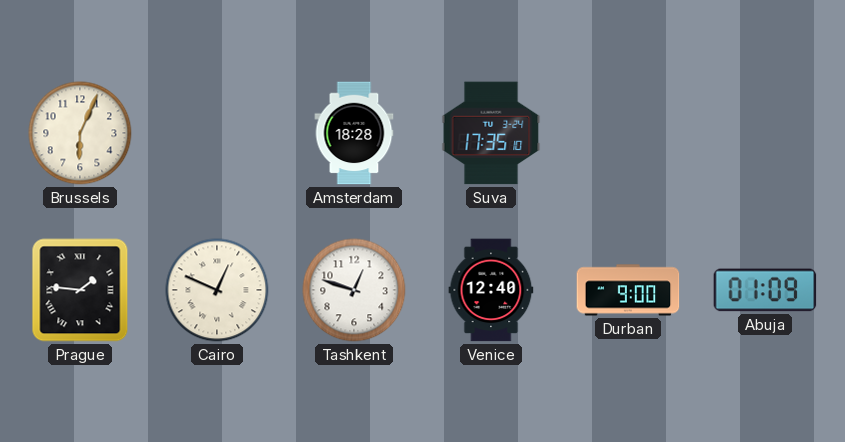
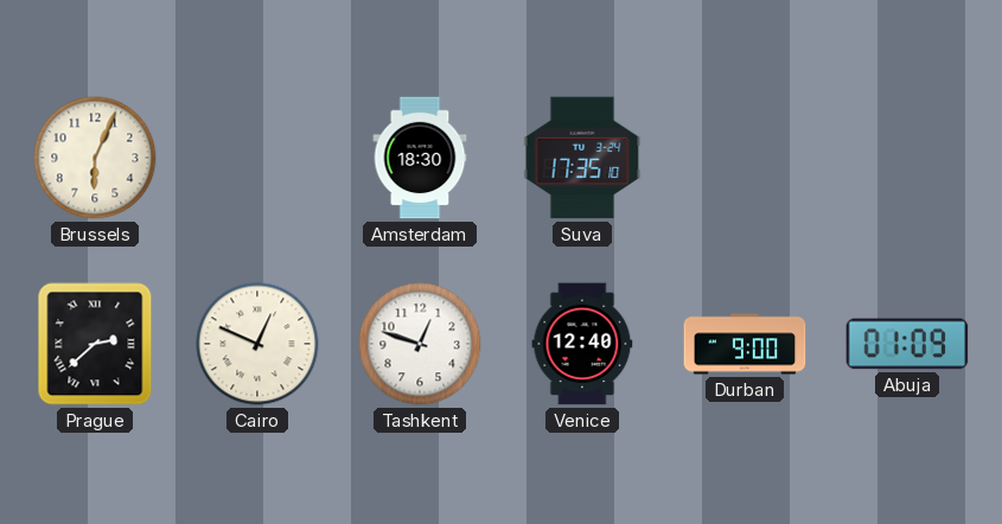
Amsterdam: 18:28 -> 18:30 (420, 158)
Prague: 1:46 -> 2:38 (95, 344)
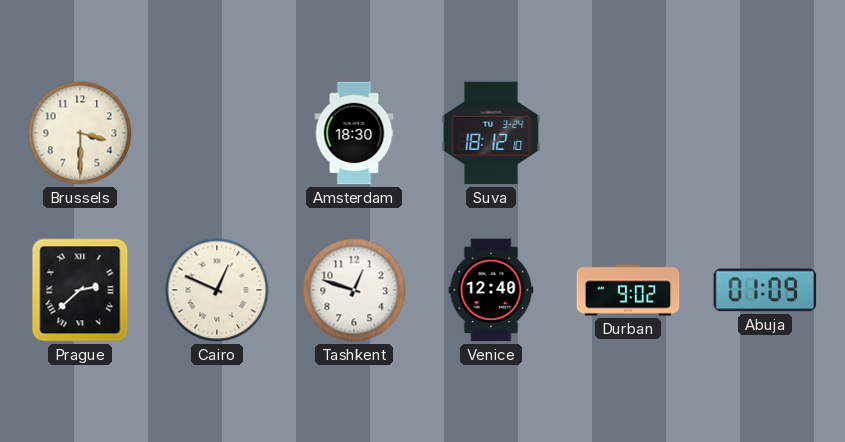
Brussels: 6:04 -> 3:30 (80, 133)
Suva: 17:35 -> 18:12 (491, 133)
Durban: 9:00 -> 9:02 (628, 290)
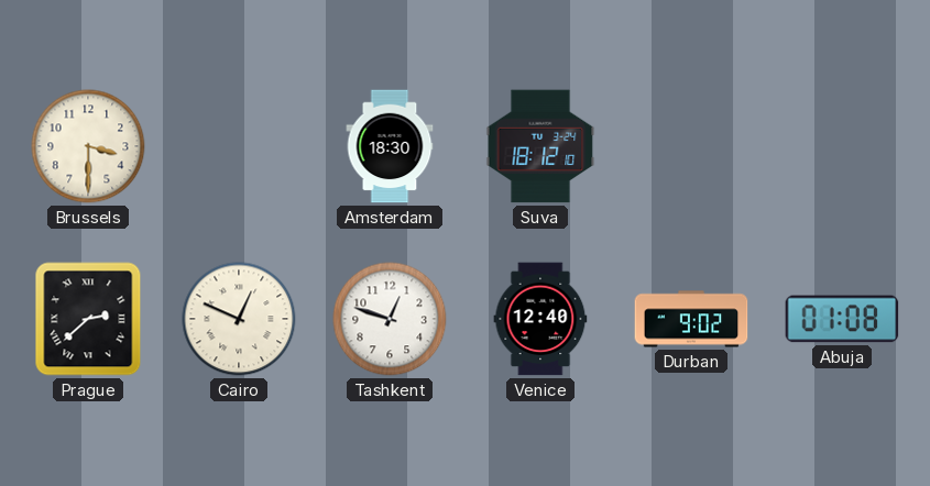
Abuja: 01:09 -> 01:08 (842, 319)
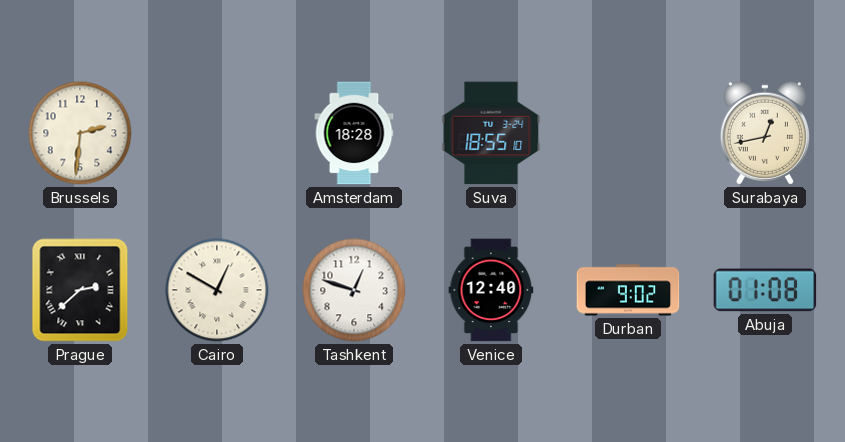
Brussels: 3:30 -> 2:31 (80, 133)
Amsterdam: 18:30 -> 18:28 (354, 133)
Suva: 18:12 -> 18:55 (491, 133)
Surabaya: none -> 12:43 (765, 133)
Cairo: 12:49 -> 12:50 (217, 290)
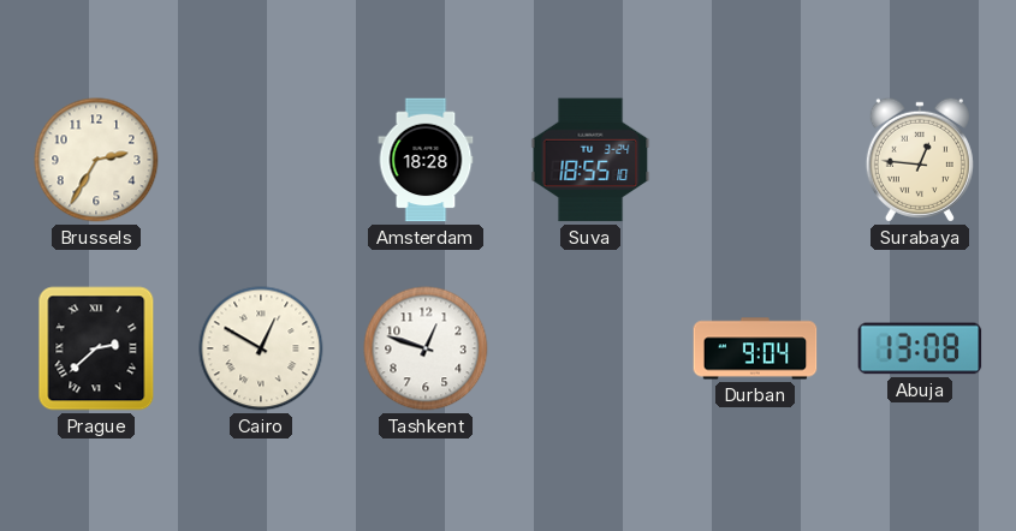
Brussels: 2:31 -> 2:35 (96, 160)
Surabaya: 12:43 -> 12:46 (920, 160)
Venice: 12:40 -> none (491, 290)
Durban: 9:02 -> 9:04 (755, 348)
Abuja: 01:08 -> 13:08 (920, 348)
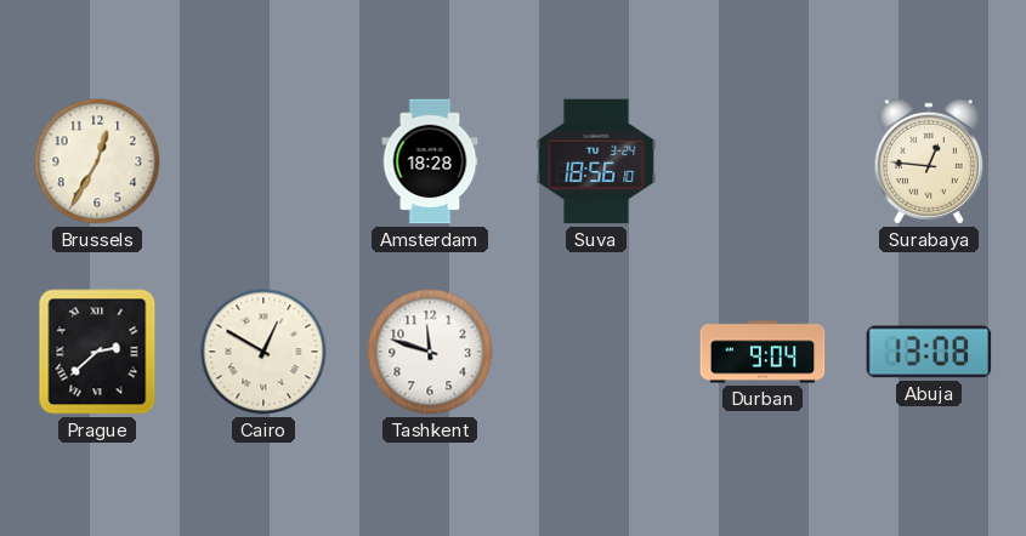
Brussels: 2:35 -> 12:35 (97, 161)
Suva: 18:55 -> 18:56 (596, 161)
Tashkent: 12:48 -> 11:48 (430, 352)
